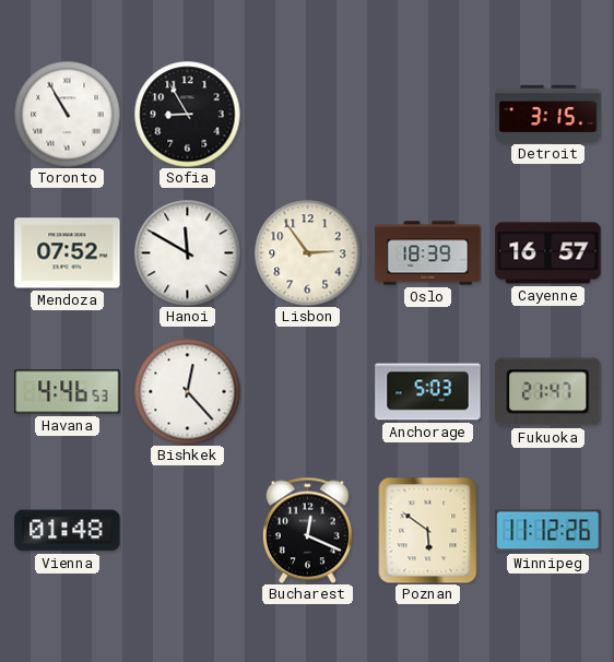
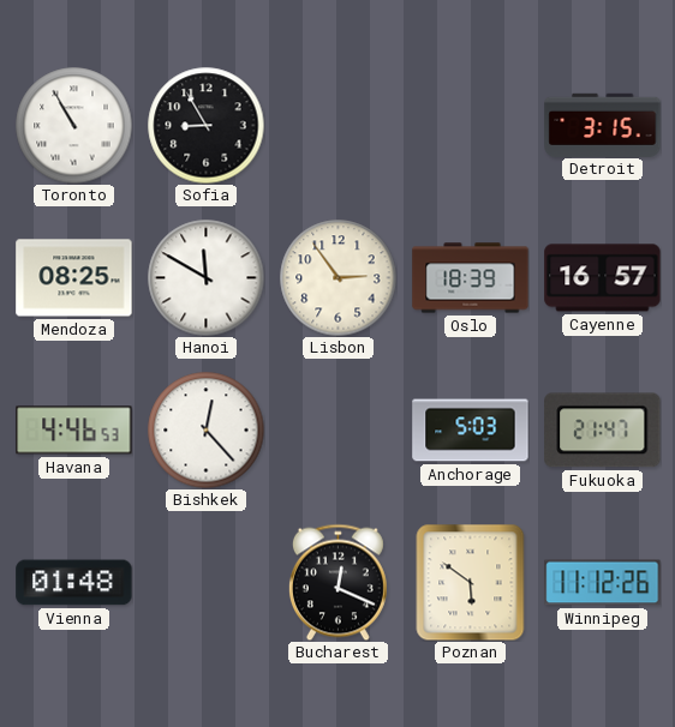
Mendoza: 07:52 -> 08:25 (74, 278)
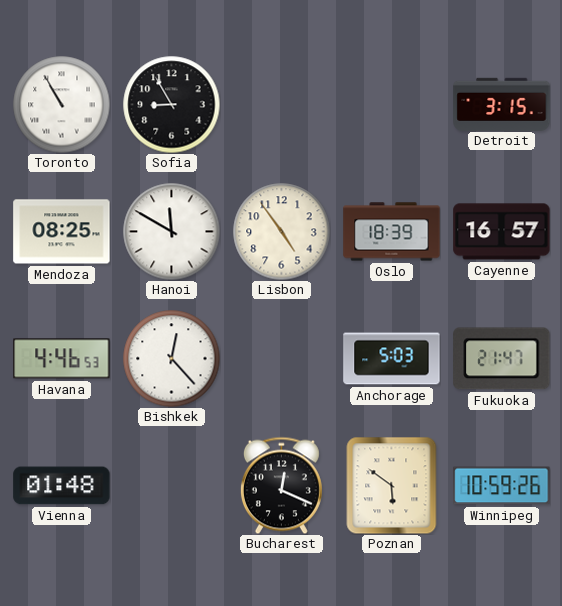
Lisbon: 2:54 -> 4:54 (281, 231)
Winnipeg: 11:12 -> 10:59 (502, 486)
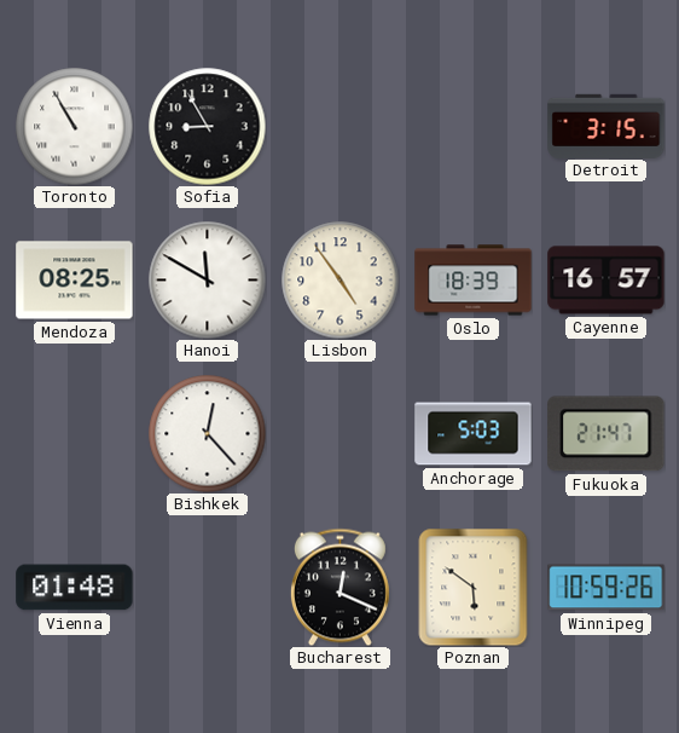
Havana: 4:46 -> none (62, 359)
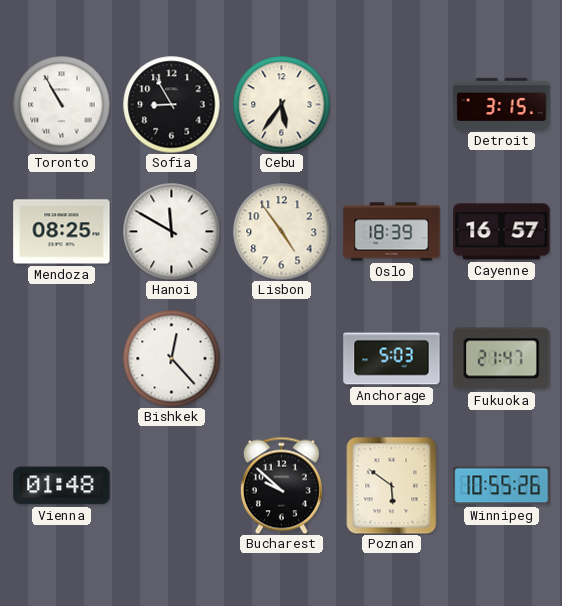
Cebu: none -> 5:36 (281, 104)
Bucharest: 12:19 -> 9:52 (281, 485)
Winnipeg: 10:59 -> 10:55 (502, 486)
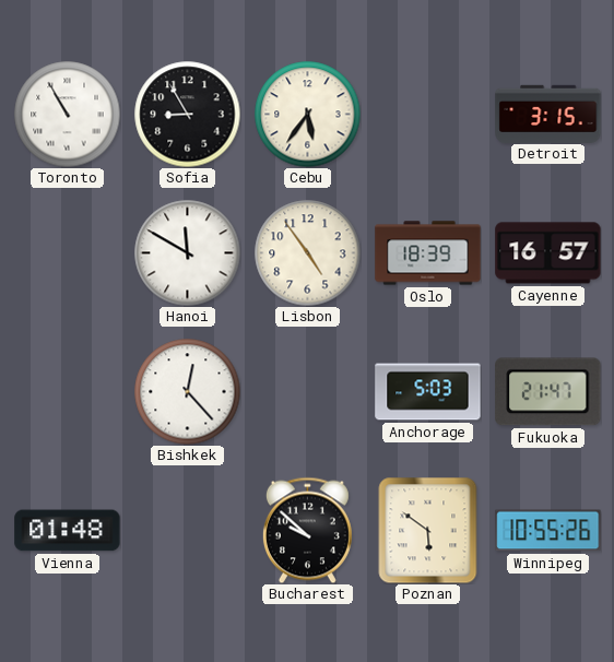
Mendoza: 08:25 -> none (62, 232)
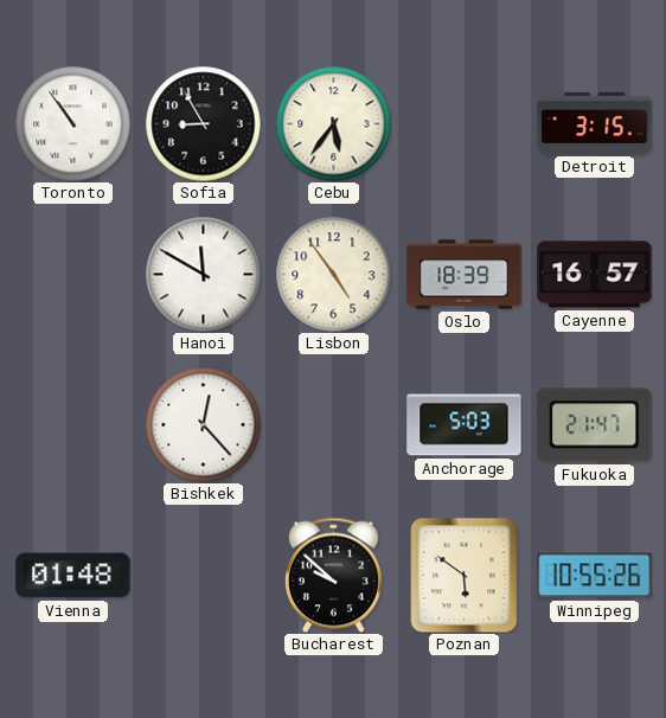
Toronto: 10:55 -> 10:54 (72, 123)
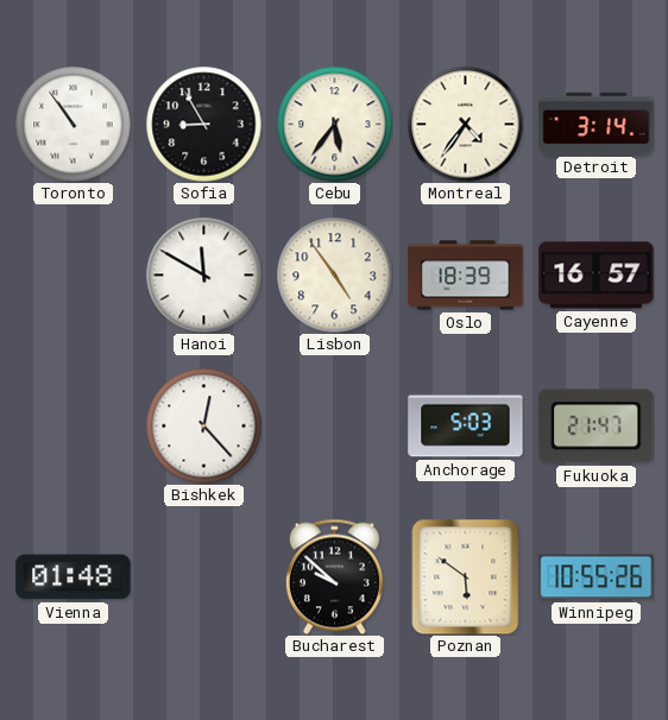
Montreal: none -> 4:36 (465, 124)
Detroit: 3:15 -> 3:14 (597, 124)
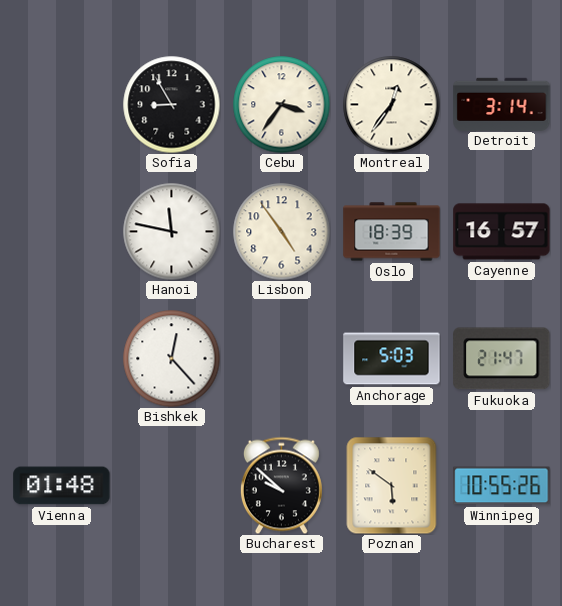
Toronto: 10:54 -> none (73, 124)
Cebu: 5:36 -> 3:36 (281, 104)
Montreal: 4:36 -> 12:36 (391, 104)
Hanoi: 11:50 -> 11:47 (171, 231)
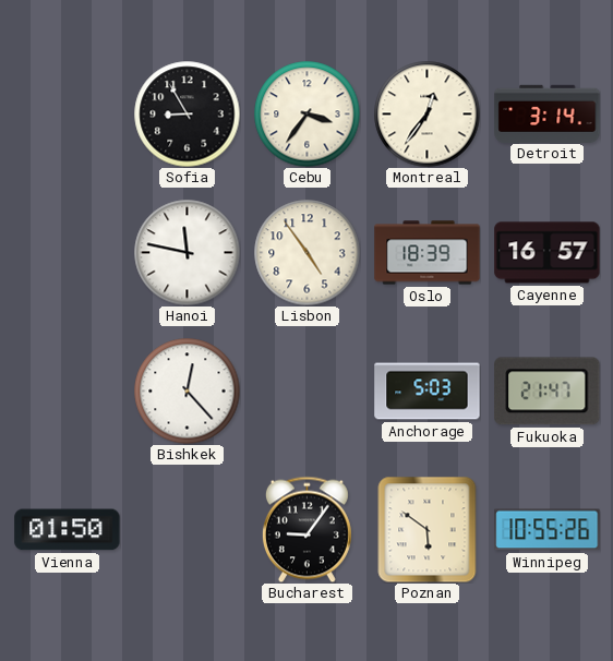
Vienna: 01:48 -> 01:50 (68, 530)
Bucharest: 9:52 -> 9:06 (306, 529)
